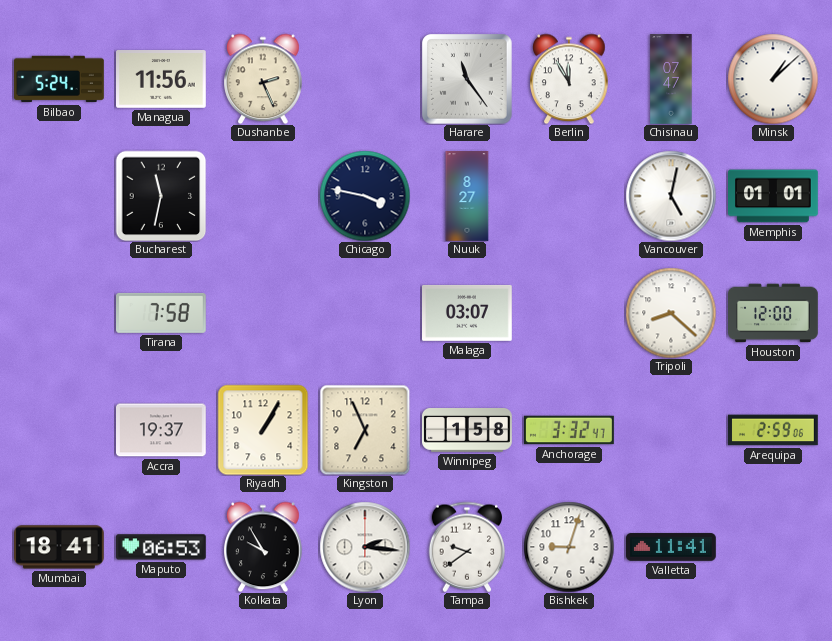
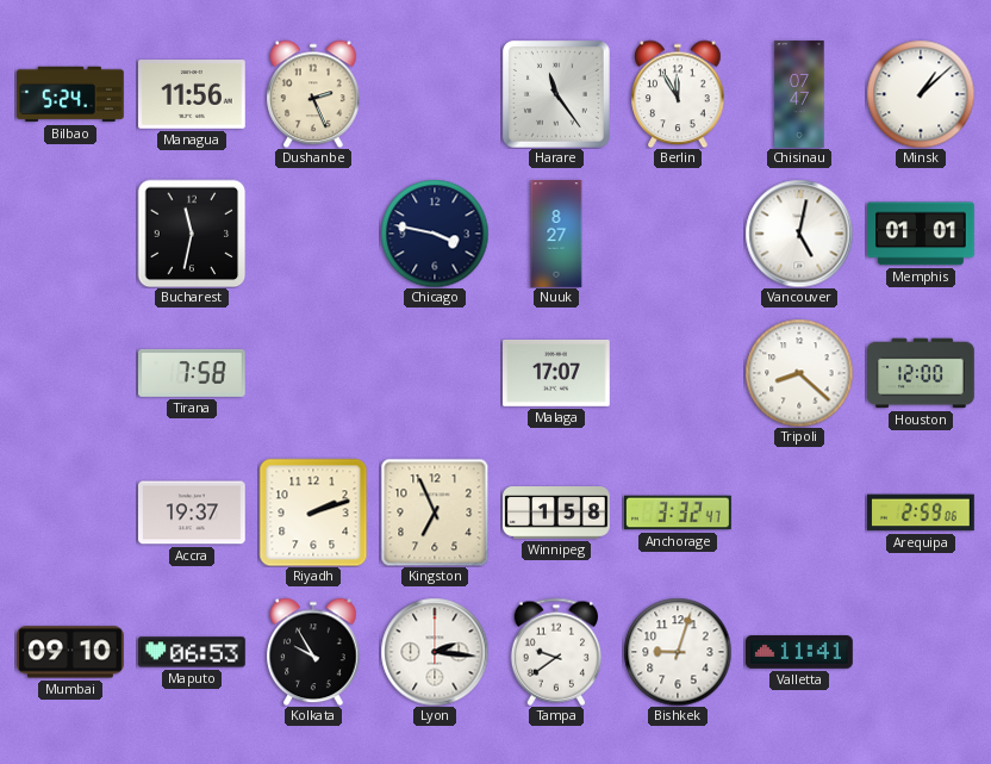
Malaga: 03:07 -> 17:07 (557, 373)
Riyadh: 1:05 -> 2:12 (313, 513)
Mumbai: 18:41 -> 09:10 (71, 652)
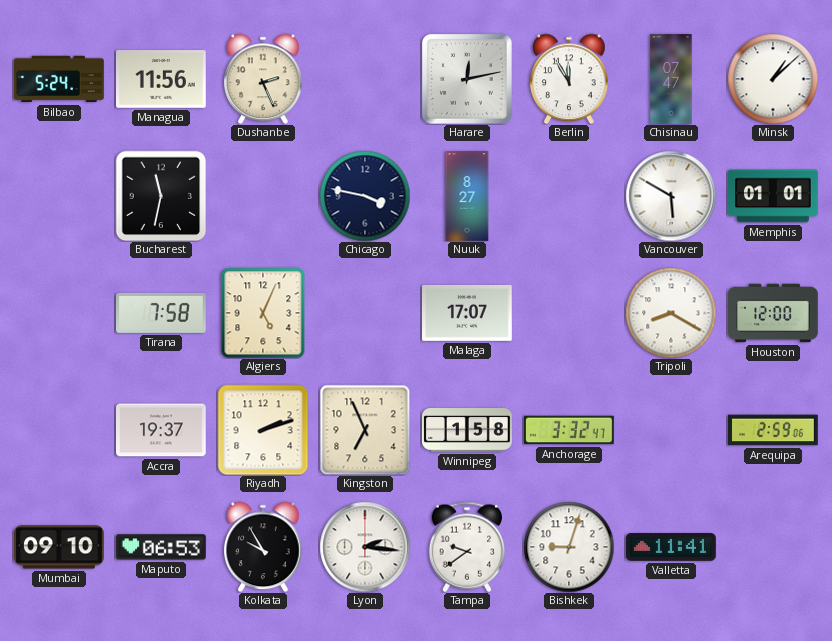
Harare: 11:24 -> 12:13 (467, 79)
Vancouver: 5:02 -> 5:50 (671, 196)
Algiers: none -> 5:04 (263, 313)
Tripoli: 8:22 -> 8:20 (671, 313)
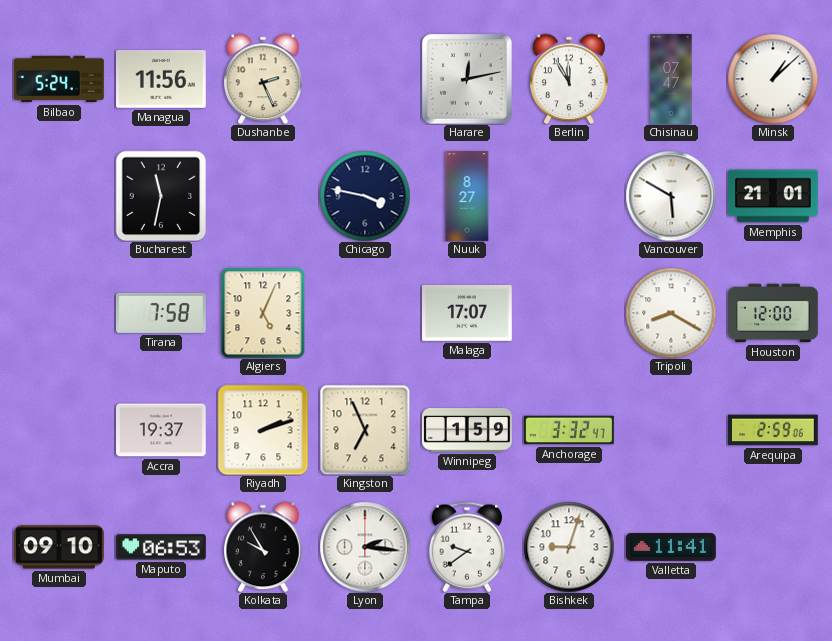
Memphis: 01:01 -> 21:01 (774, 196)
Winnipeg: 1:58 -> 1:59 (468, 431)
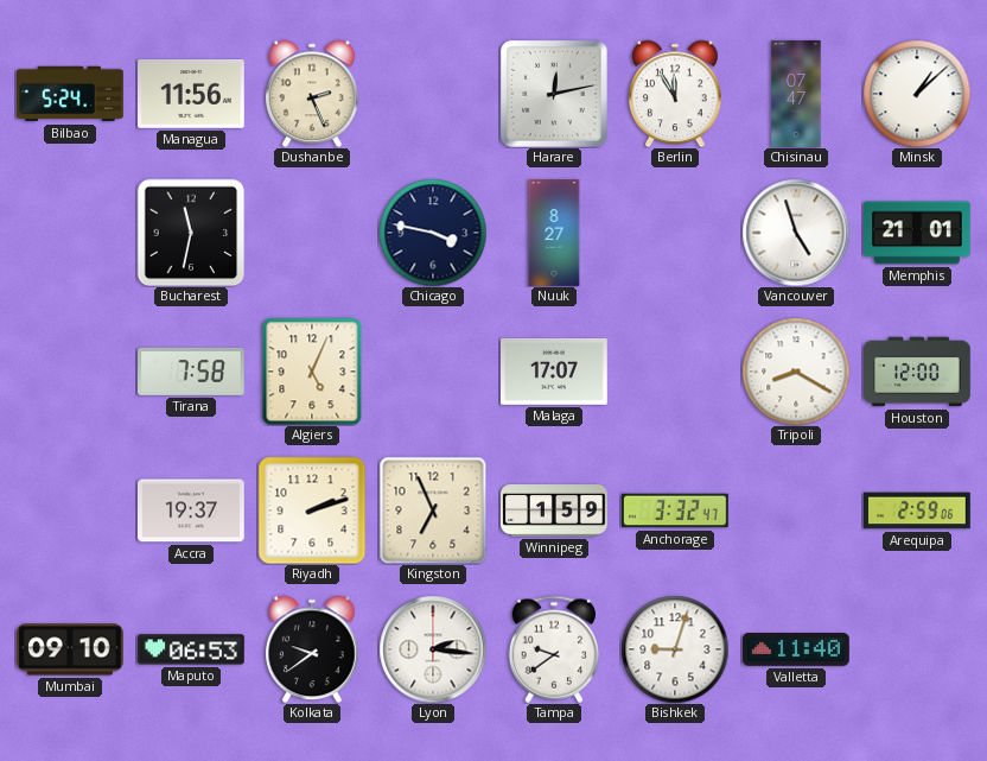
Vancouver: 5:50 -> 4:57 (796, 233)
Kolkata: 9:55 -> 9:39 (312, 649)
Valletta: 11:41 -> 11:40 (796, 649)
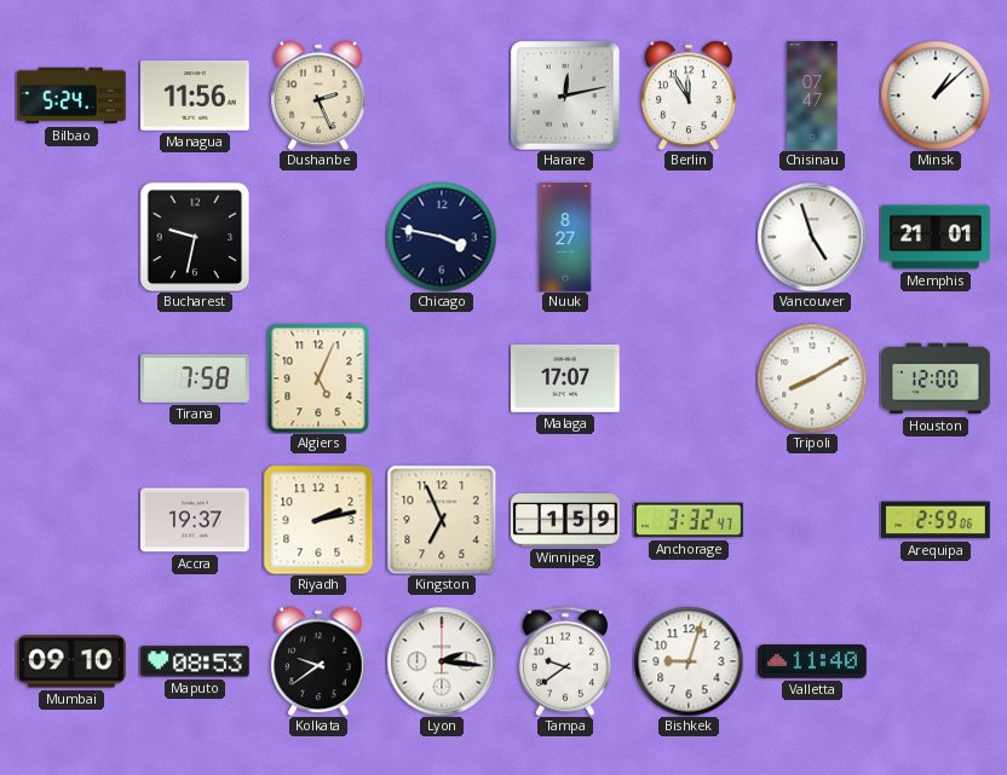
Bucharest: 11:32 -> 9:32 (195, 237)
Tripoli: 8:20 -> 8:10 (812, 378)
Riyadh: 2:12 -> 2:13 (318, 520)
Maputo: 06:53 -> 08:53 (196, 661)
